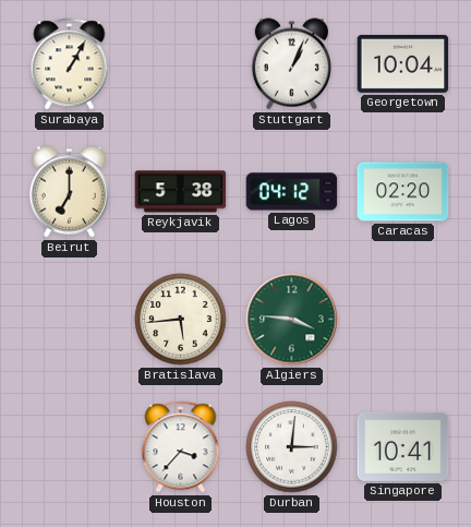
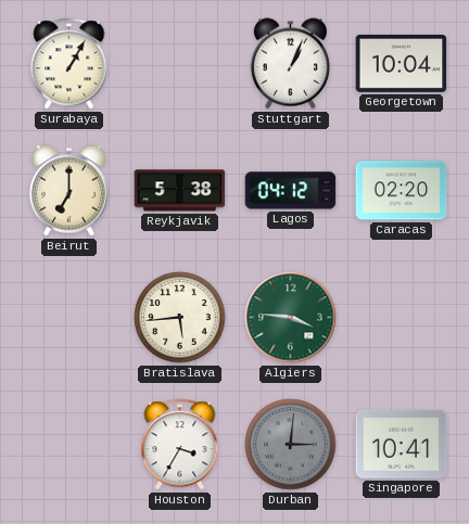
Houston: 3:37 -> 3:35 (180, 445)
Durban dial: white -> grey (291, 445)
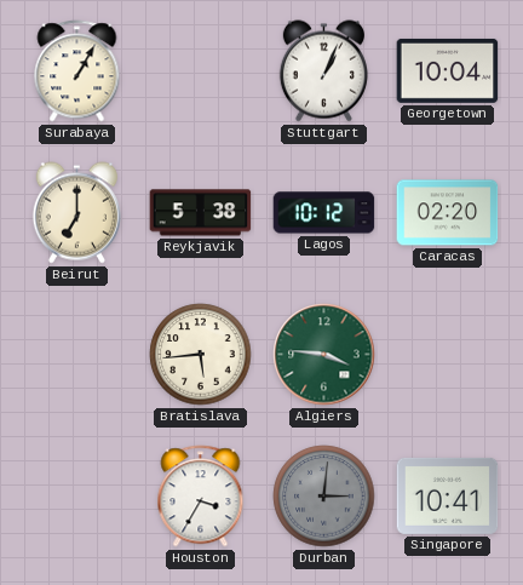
Lagos: 04:12 -> 10:12 (324, 213)
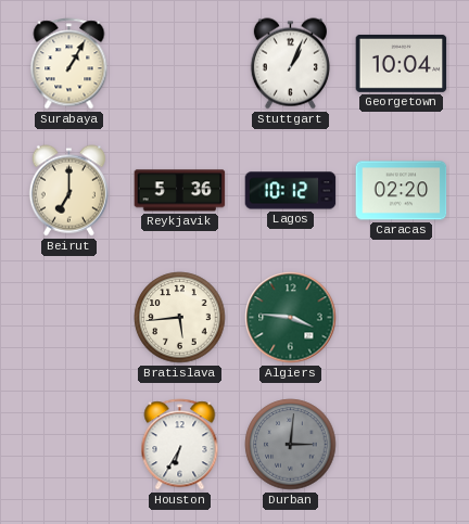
Reykjavik: 5:38 -> 5:36 (180, 191)
Houston: 3:35 -> 6:35 (180, 445)
Singapore: 10:41 -> none (448, 495)
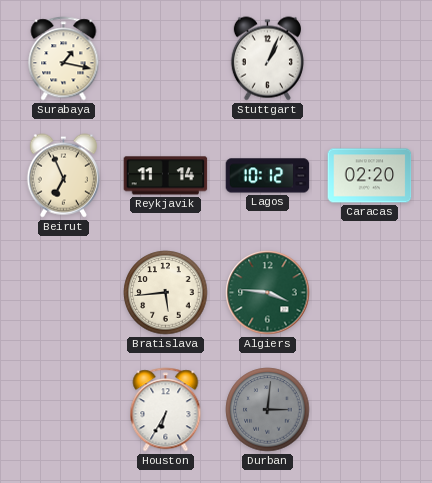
Surabaya: 1:05 -> 1:17 (64, 59)
Georgetown: 10:04 -> none (402, 63)
Beirut: 7:00 -> 6:56 (63, 176)
Reykjavik: 5:36 -> 11:14 (166, 176)
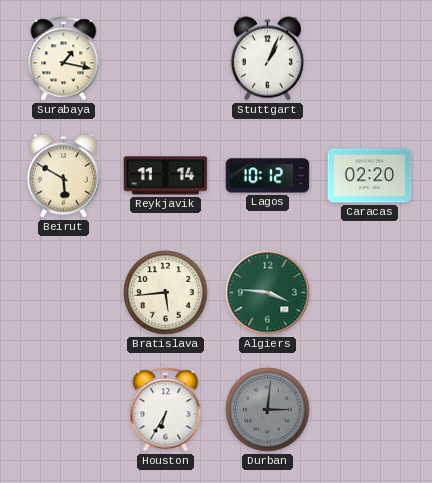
Beirut: 6:56 -> 5:50 (63, 176)
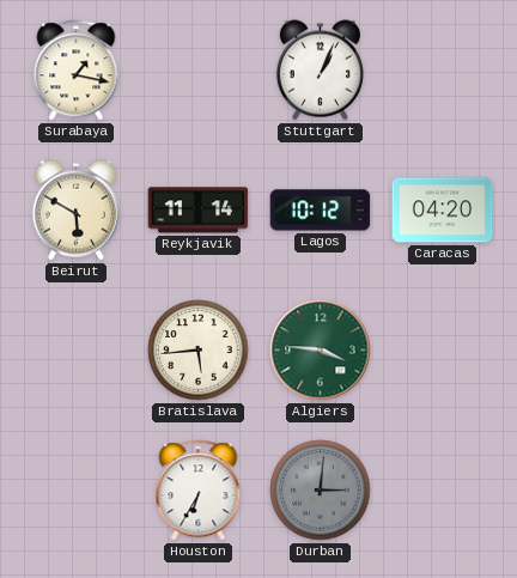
Caracas: 02:20 -> 04:20 (443, 211)
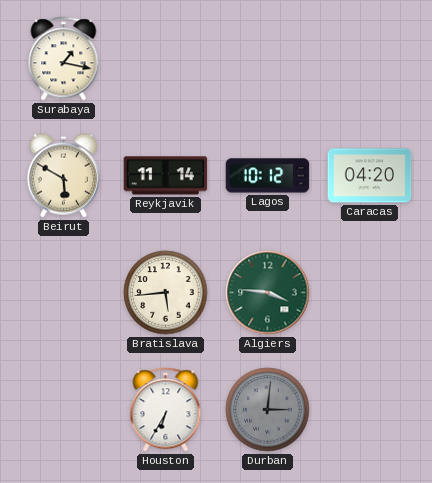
Stuttgart: 1:04 -> none (320, 71)
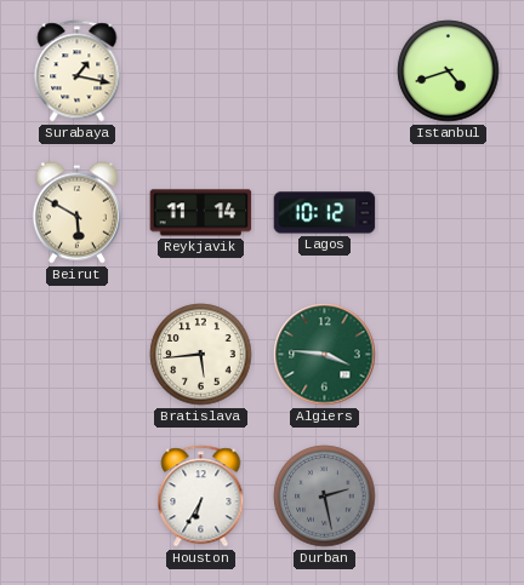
Istanbul: none -> 4:42 (449, 71)
Caracas: 04:20 -> none (370, 176)
Durban: 3:01 -> 2:28 (325, 497)
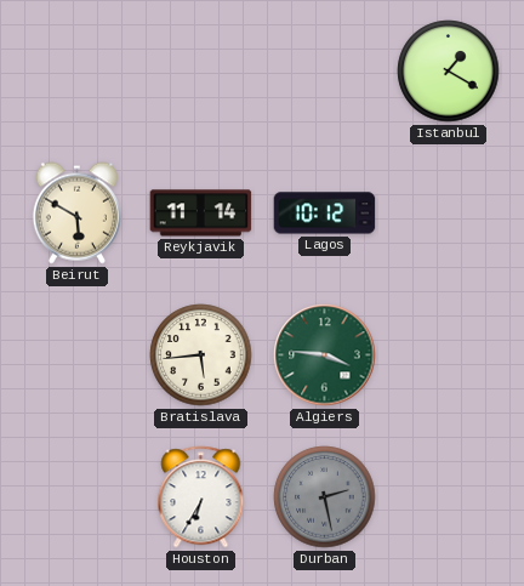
Surabaya: 1:17 -> none (78, 71)
Istanbul: 4:42 -> 1:20 (449, 72)
